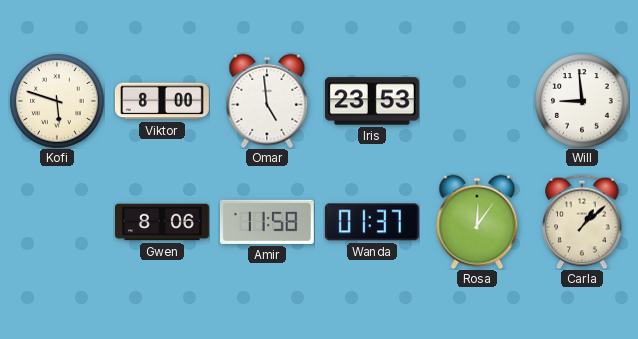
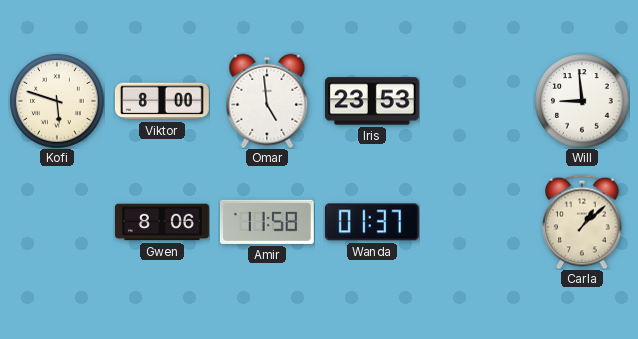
Rosa: 12:06 -> none (477, 222)
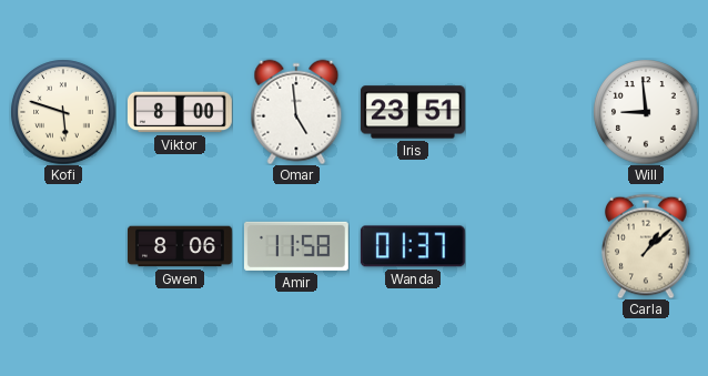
Iris: 23:53 -> 23:51 (413, 112)
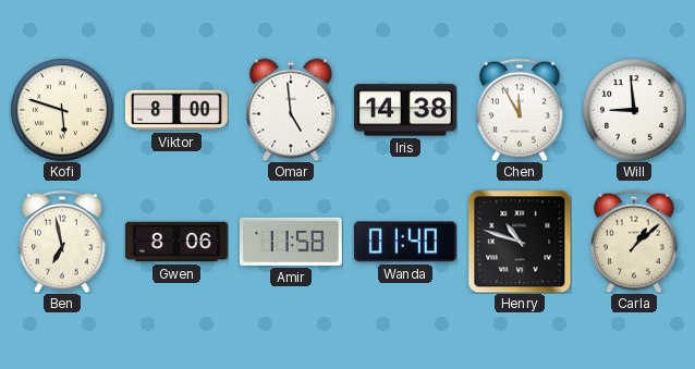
Iris: 23:51 -> 14:38 (405, 110)
Chen: none -> 11:55 (520, 110)
Ben: none -> 6:58 (62, 242)
Wanda: 01:37 -> 01:40 (405, 242)
Henry: none -> 10:48 (520, 242)
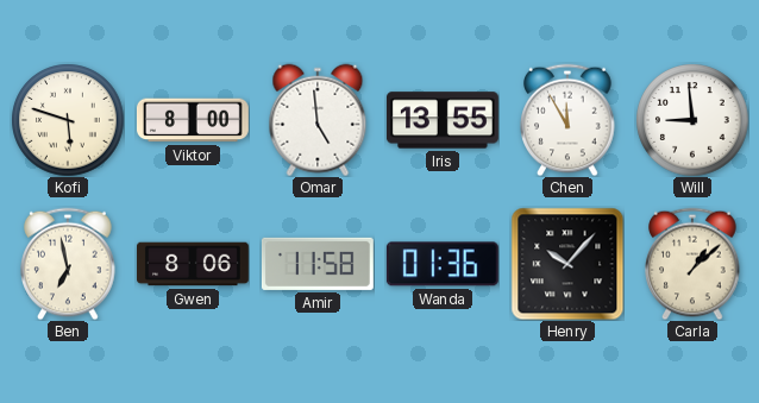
Iris: 14:38 -> 13:55 (443, 120)
Wanda: 01:40 -> 01:36 (443, 264)
Henry: 10:48 -> 10:07 (567, 264)
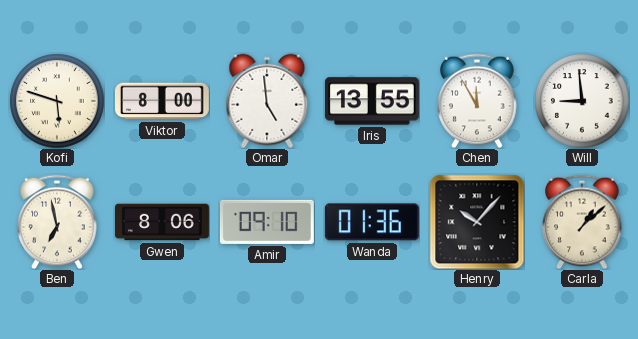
Amir: 11:58 -> 09:10 (267, 222)
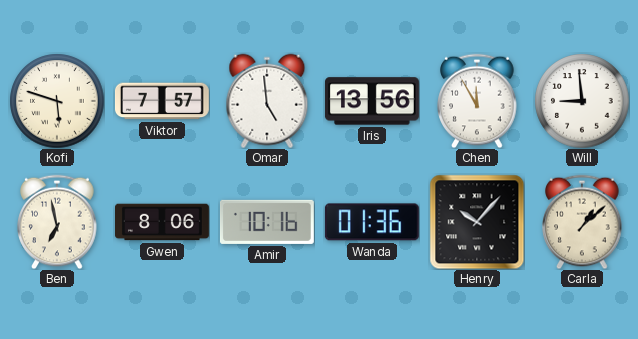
Viktor: 8:00 -> 7:57 (162, 101)
Iris: 13:55 -> 13:56 (372, 101)
Amir: 09:10 -> 10:16 (267, 222)
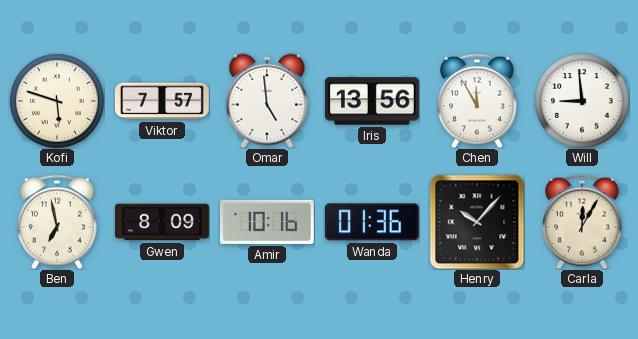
Gwen: 8:06 -> 8:09 (163, 222)
Carla: 1:08 -> 12:05 (582, 222)
